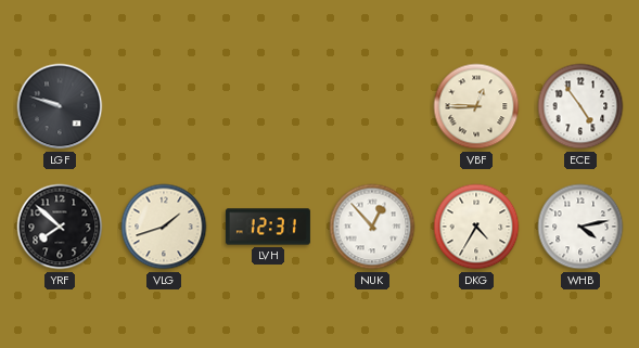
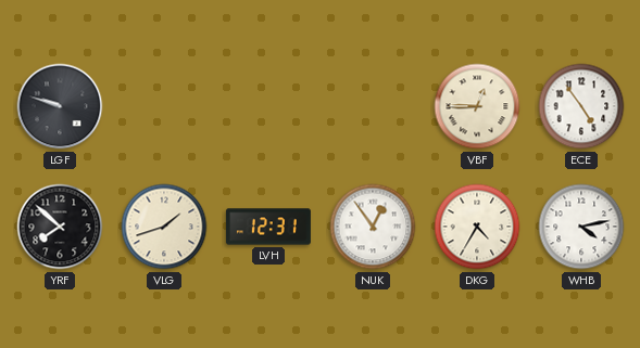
NUK: 12:53 -> 12:54 (373, 227)
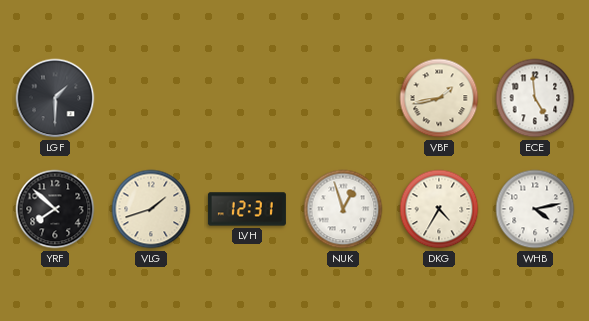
LGF: 9:48 -> 1:30 (55, 98)
VBF: 12:45 -> 1:43 (439, 98)
ECE: 4:54 -> 4:59 (535, 98)
NUK: 12:54 -> 12:57 (343, 209)
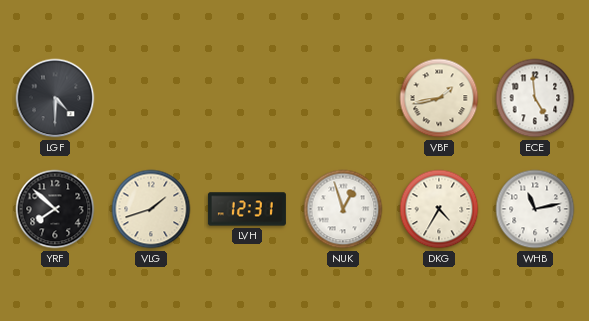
LGF: 1:30 -> 4:30 (55, 98)
WHB: 4:13 -> 11:13 (535, 209)
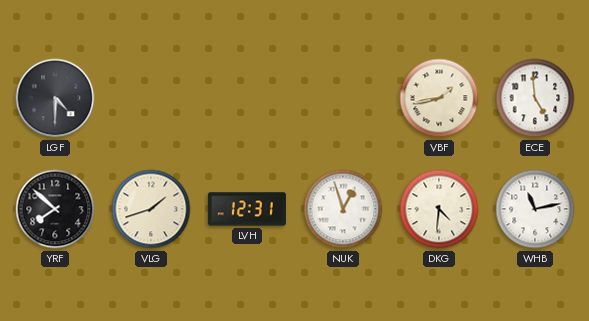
DKG: 4:35 -> 4:31 (439, 209)
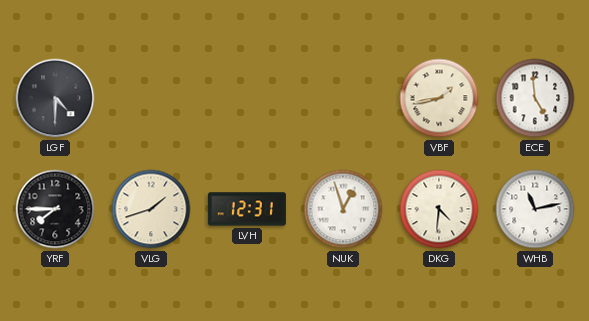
YRF: 7:52 -> 7:45 (55, 209)
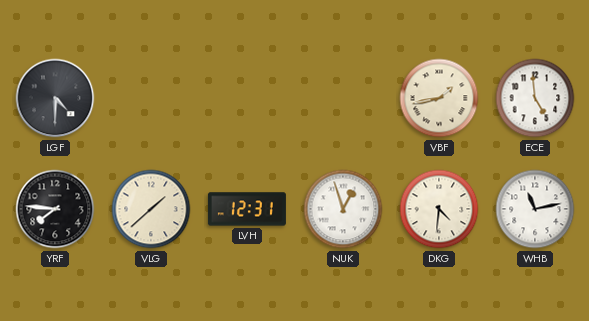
YRF: 7:45 -> 7:46 (55, 209)
VLG: 1:42 -> 1:38 (151, 209)
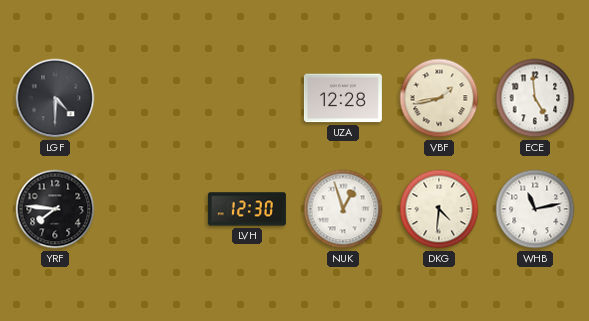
UZA: none -> 12:28 (343, 98)
VLG: 1:38 -> none (151, 209)
LVH: 12:31 -> 12:30 (247, 209)
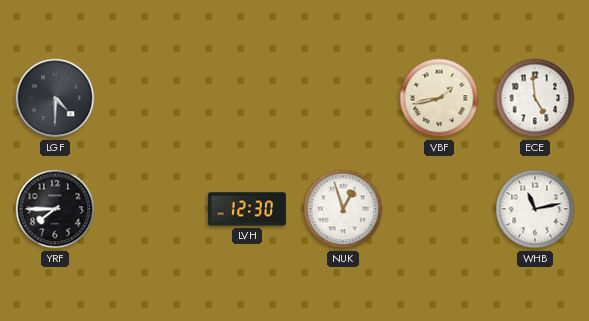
UZA: 12:28 -> none (343, 98)
YRF: 7:46 -> 7:45 (55, 209)
DKG: 4:31 -> none (439, 209)
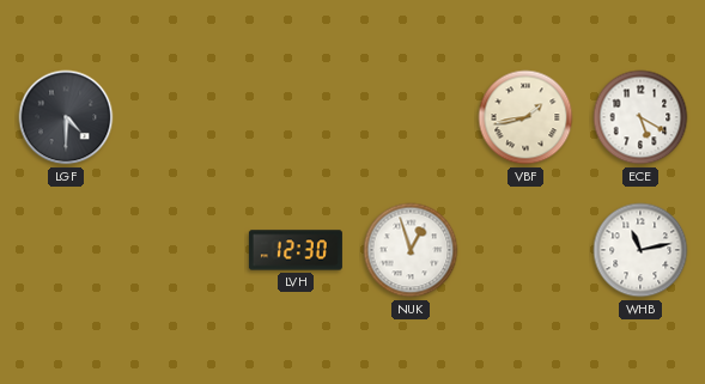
ECE: 4:59 -> 5:20 (640, 117)
YRF: 7:45 -> none (55, 209)
